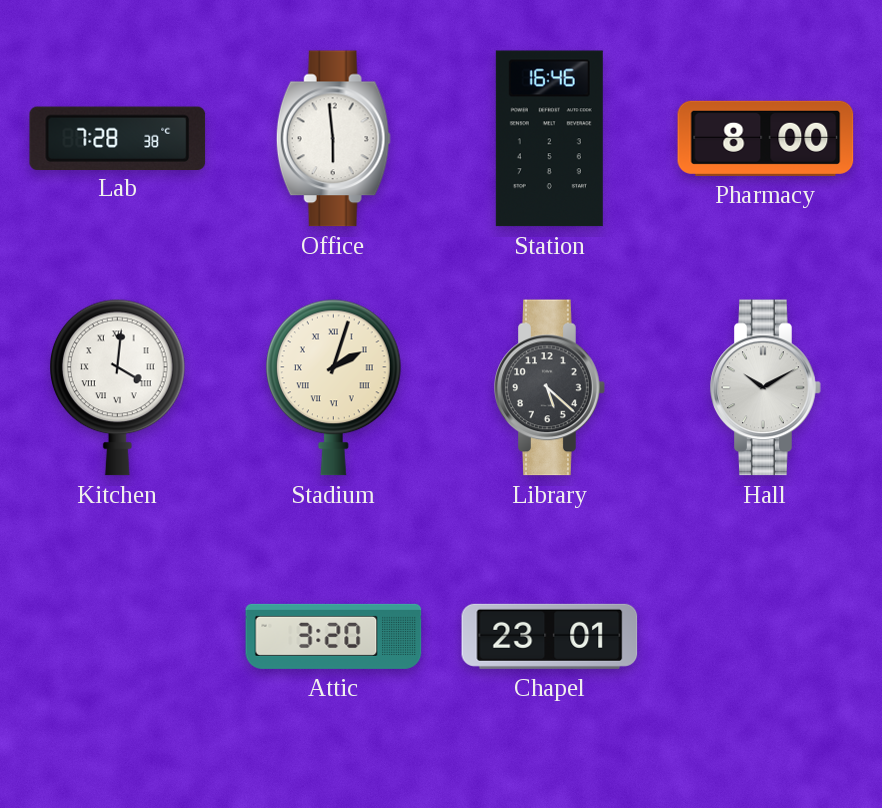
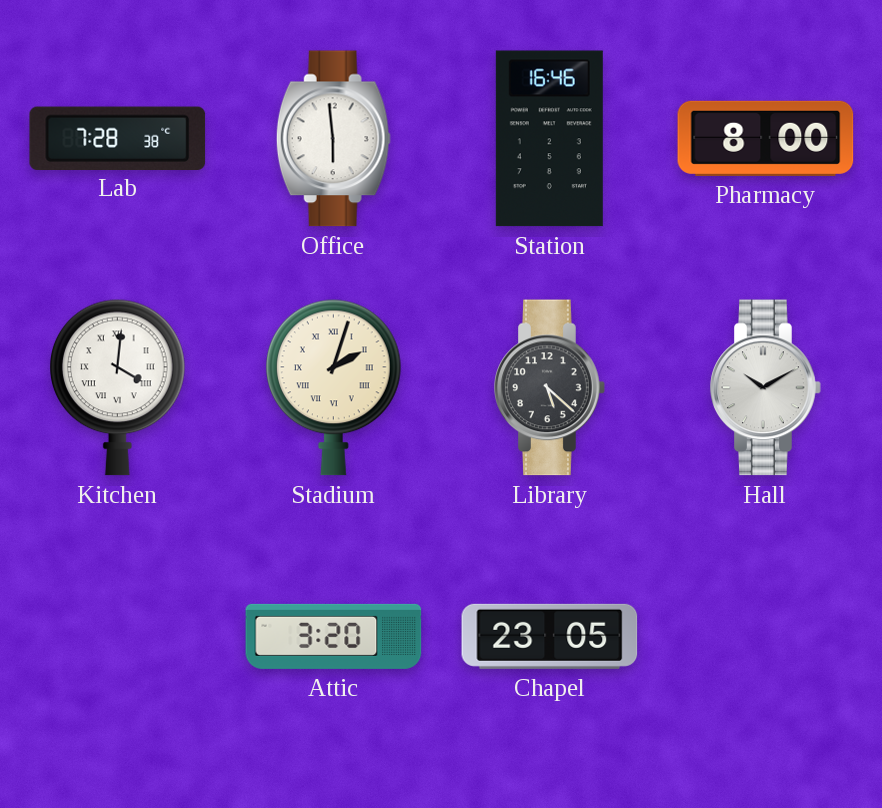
Chapel: 23:01 -> 23:05 (550, 636)
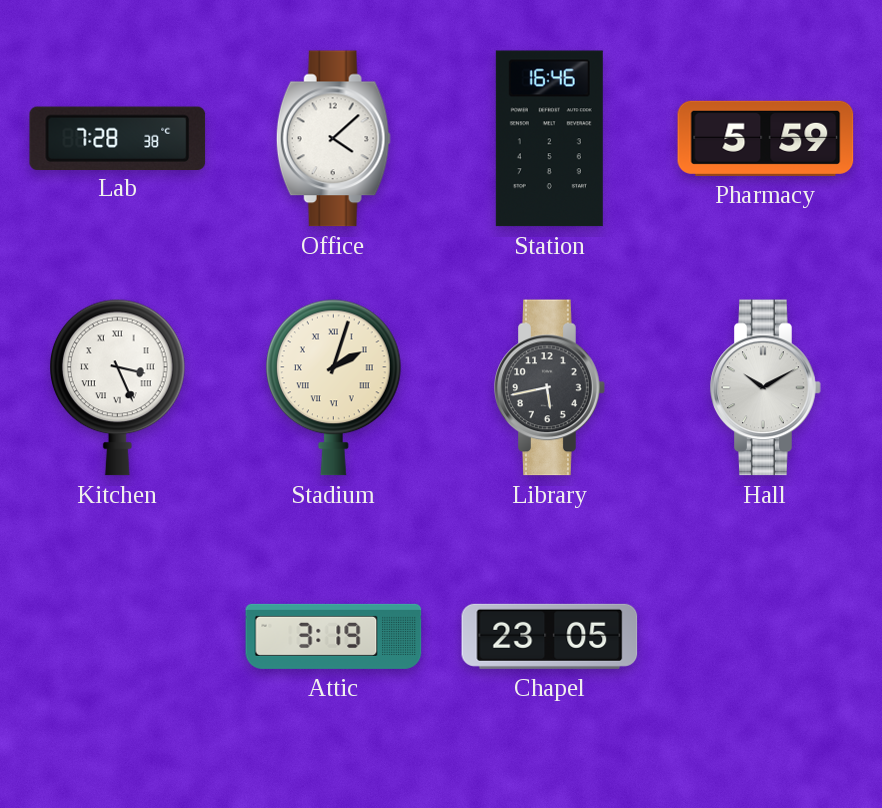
Office: 5:59 -> 4:08 (333, 139)
Pharmacy: 8:00 -> 5:59 (766, 138)
Kitchen: 4:01 -> 3:26 (118, 387)
Library: 5:22 -> 5:43 (550, 388)
Attic: 3:20 -> 3:19 (334, 636)
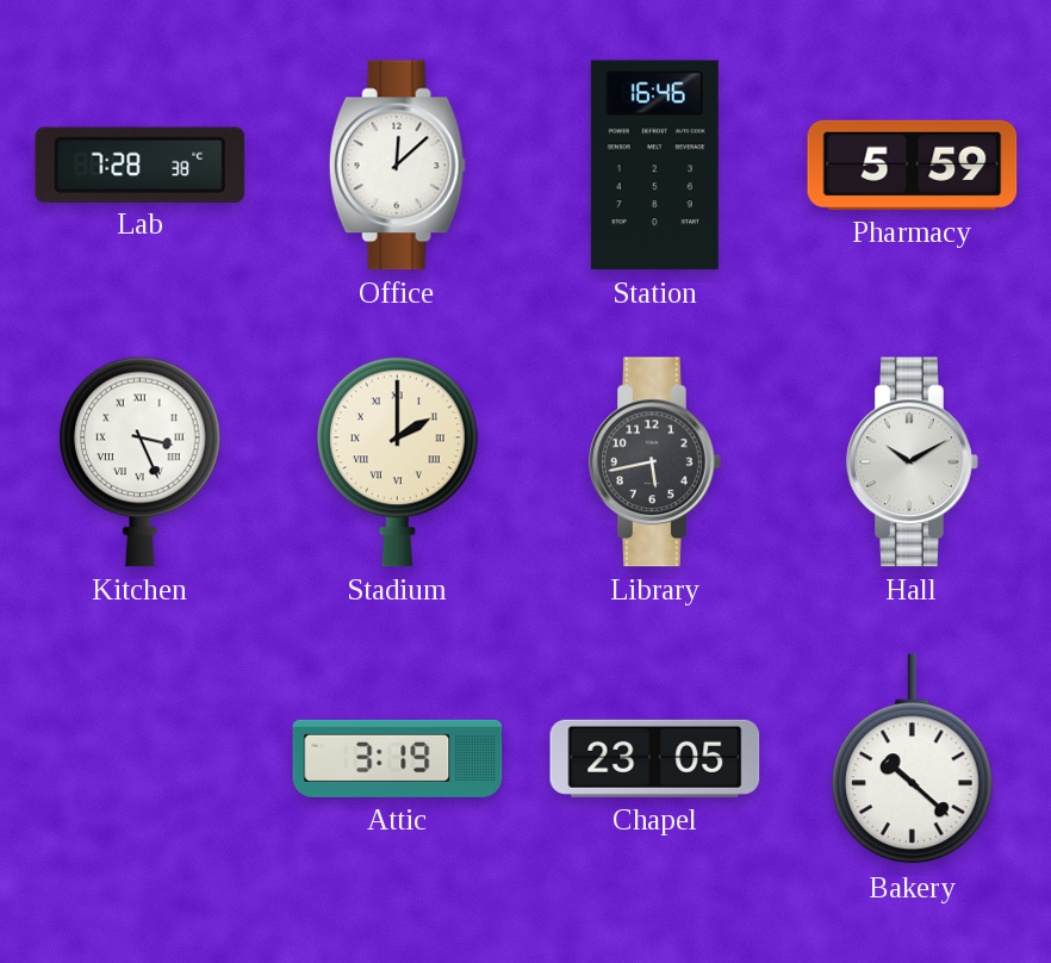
Office: 4:08 -> 12:08 (397, 166)
Stadium: 2:03 -> 2:00 (398, 461)
Bakery: none -> 10:22 (913, 759)
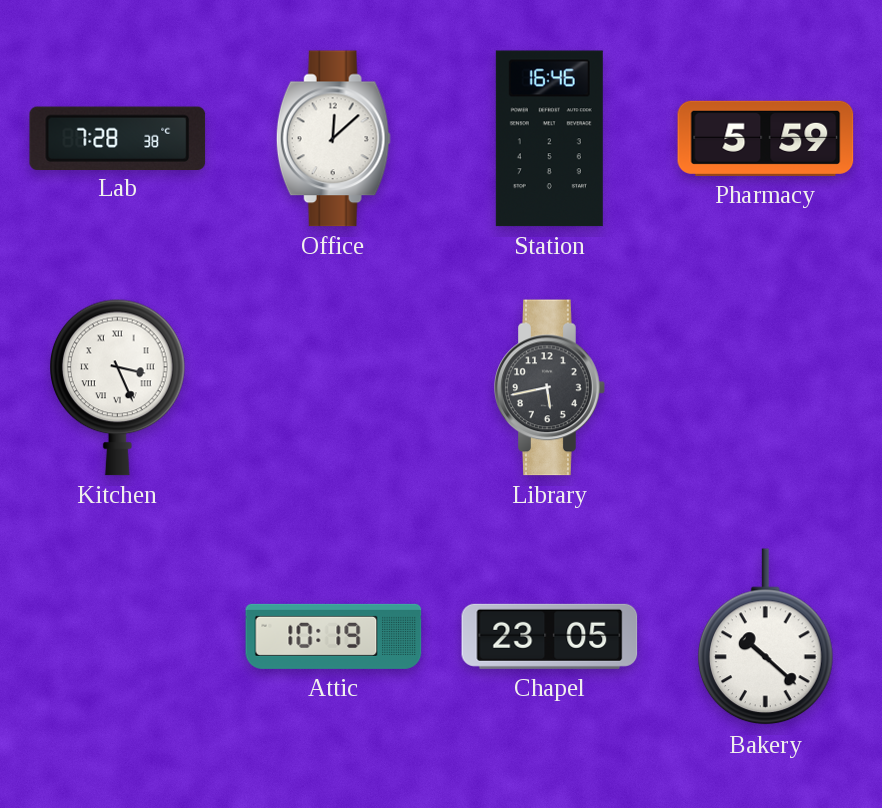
Stadium: 2:00 -> none (398, 461)
Hall: 10:10 -> none (913, 462)
Attic: 3:19 -> 10:19 (334, 636)
